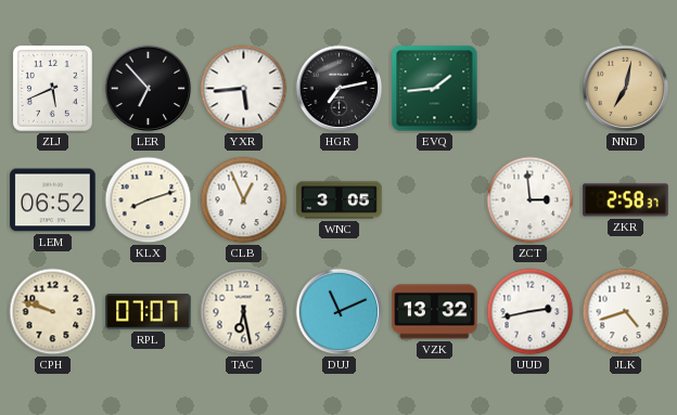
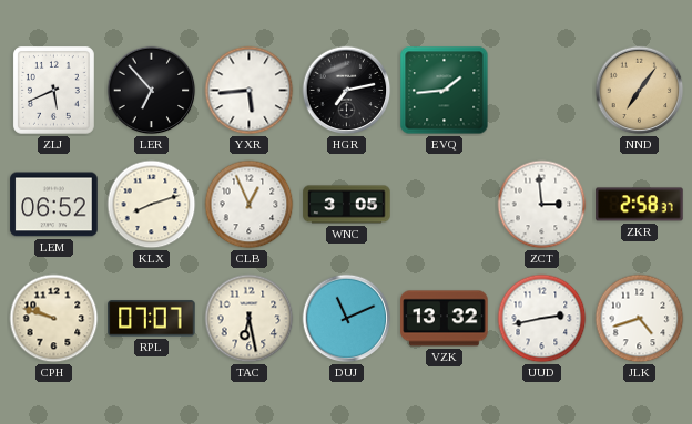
NND: 7:02 -> 7:06 (640, 91)
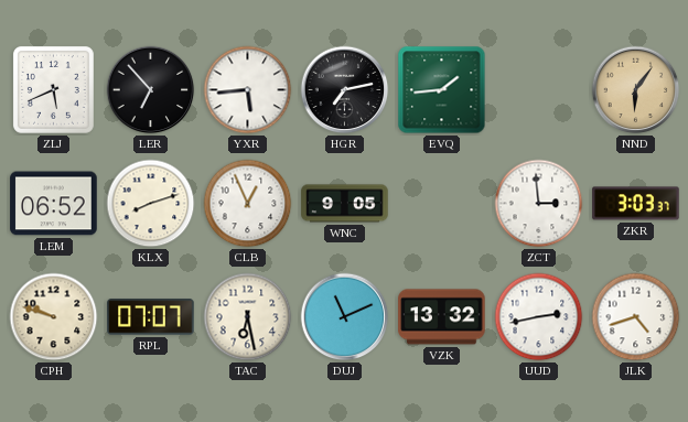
NND: 7:06 -> 6:06 (636, 90)
WNC: 3:05 -> 9:05 (345, 204)
ZKR: 2:58 -> 3:03 (636, 204)
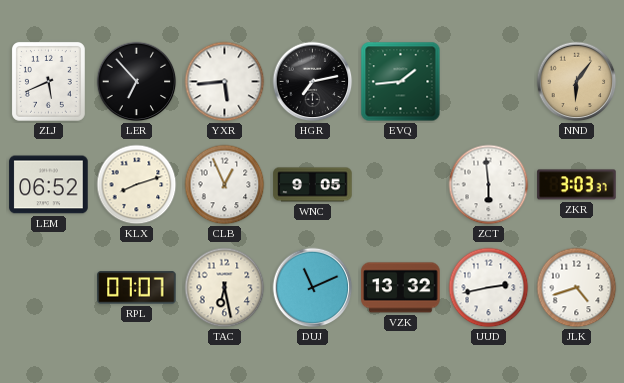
ZCT: 2:59 -> 5:59 (489, 185)
CPH: 9:48 -> none (54, 317)
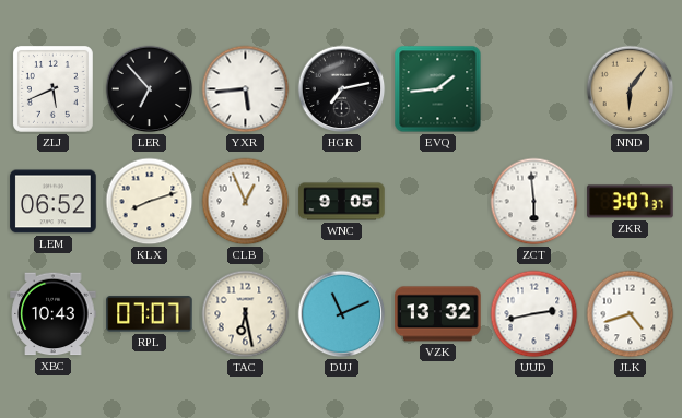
ZKR: 3:03 -> 3:07 (631, 202)
XBC: none -> 10:43 (54, 314)
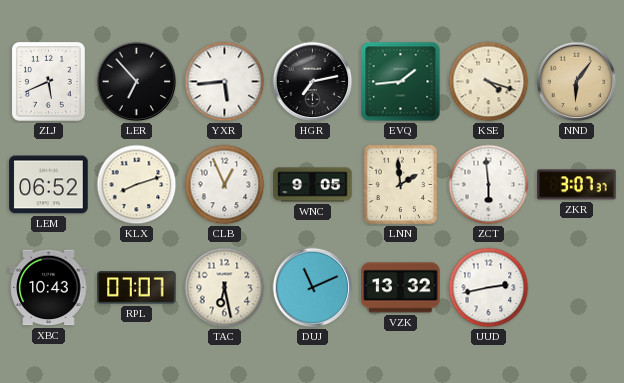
KSE: none -> 4:18 (489, 82)
LNN: none -> 1:59 (400, 185)
JLK: 4:42 -> none (631, 314)
